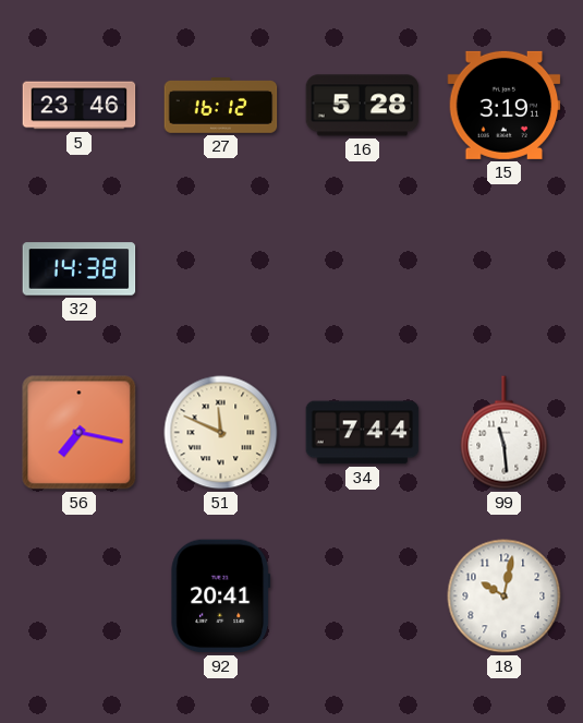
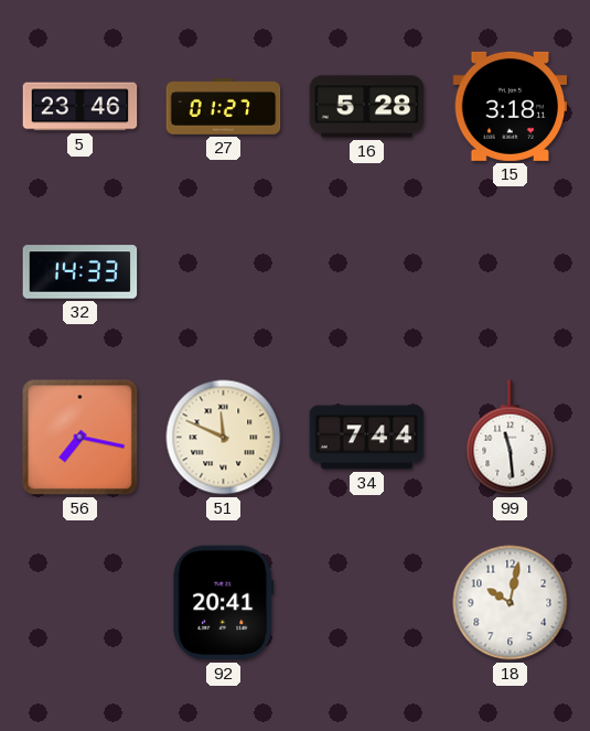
27: 16:12 -> 01:27 (224, 107)
15: 3:19 -> 3:18 (511, 106)
32: 14:38 -> 14:33 (81, 272)
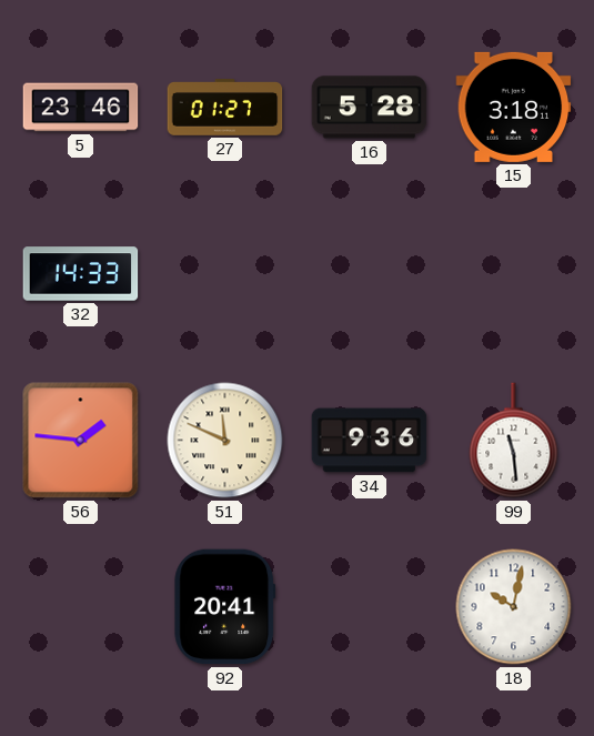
56: 7:17 -> 1:46 (81, 441)
34: 7:44 -> 9:36 (370, 441)
